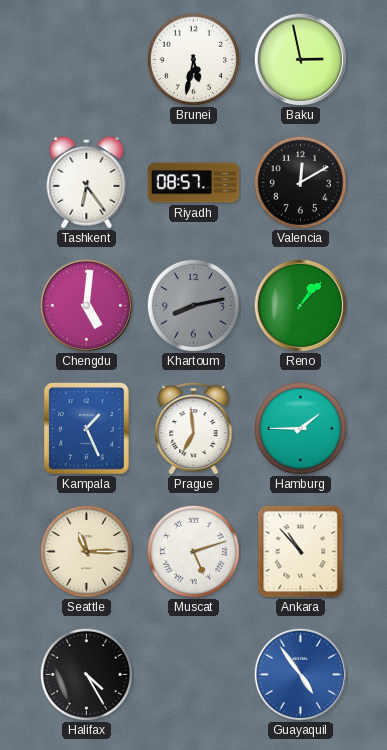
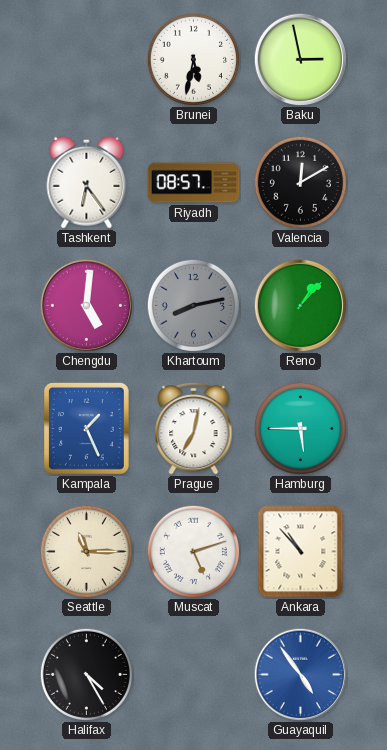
Prague: 6:59 -> 7:02 (194, 428)
Hamburg: 1:45 -> 5:45 (300, 428)
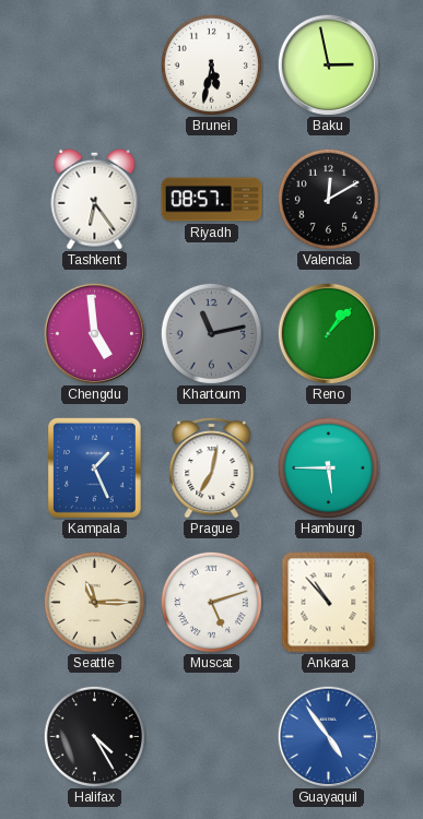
Chengdu: 5:01 -> 4:59 (94, 333)
Khartoum: 8:13 -> 11:13 (211, 333)
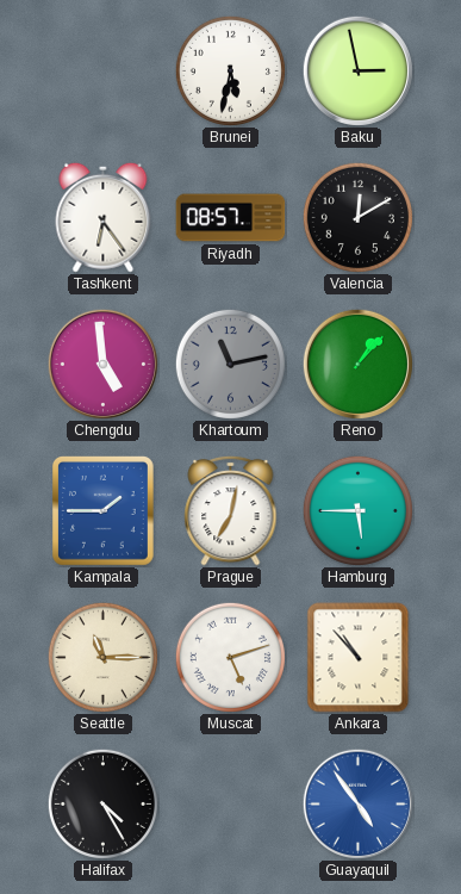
Kampala: 1:26 -> 1:45 (104, 511)
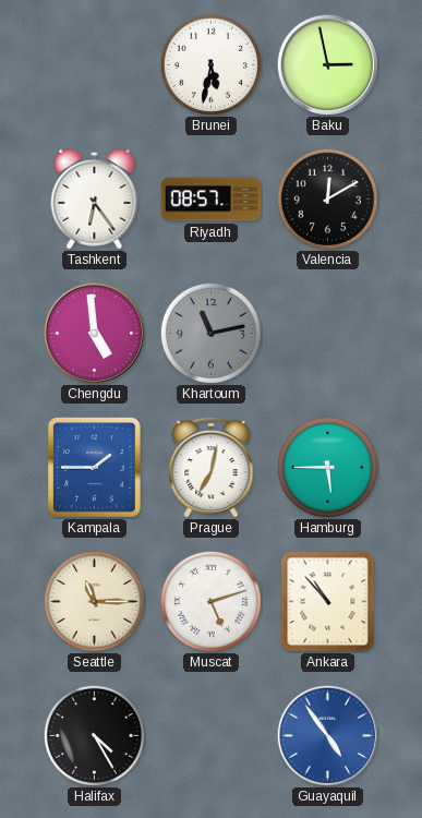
Reno: 1:07 -> none (357, 364)
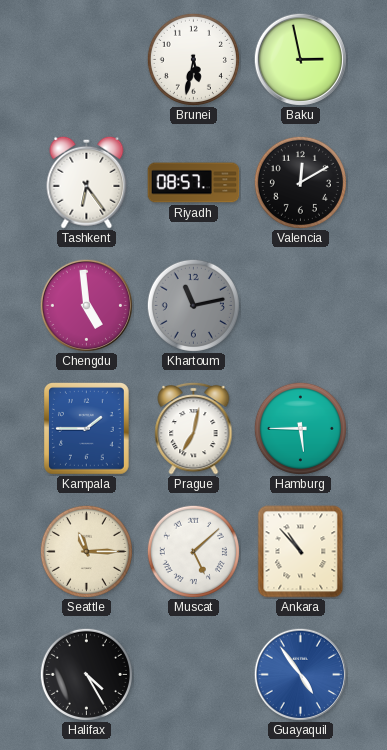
Muscat: 5:12 -> 5:08 (193, 551)
